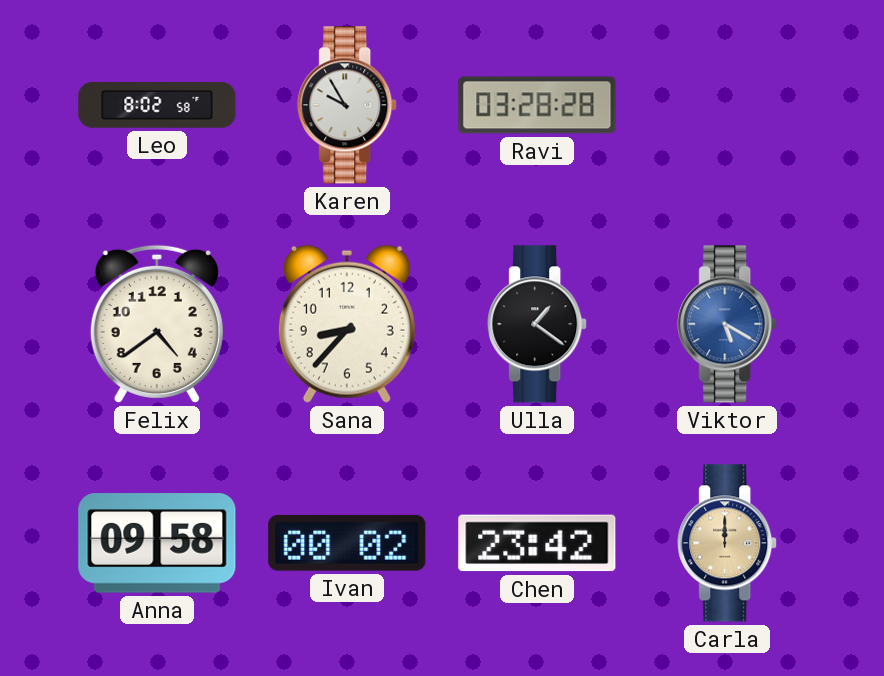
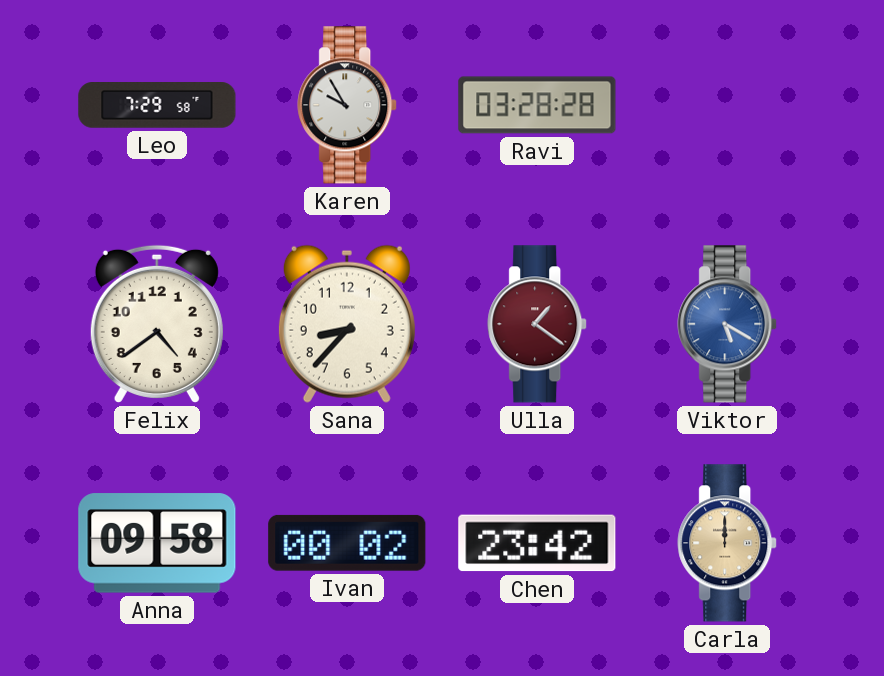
Leo: 8:02 -> 7:29 (157, 105)
Ulla dial: black -> burgundy (538, 324)
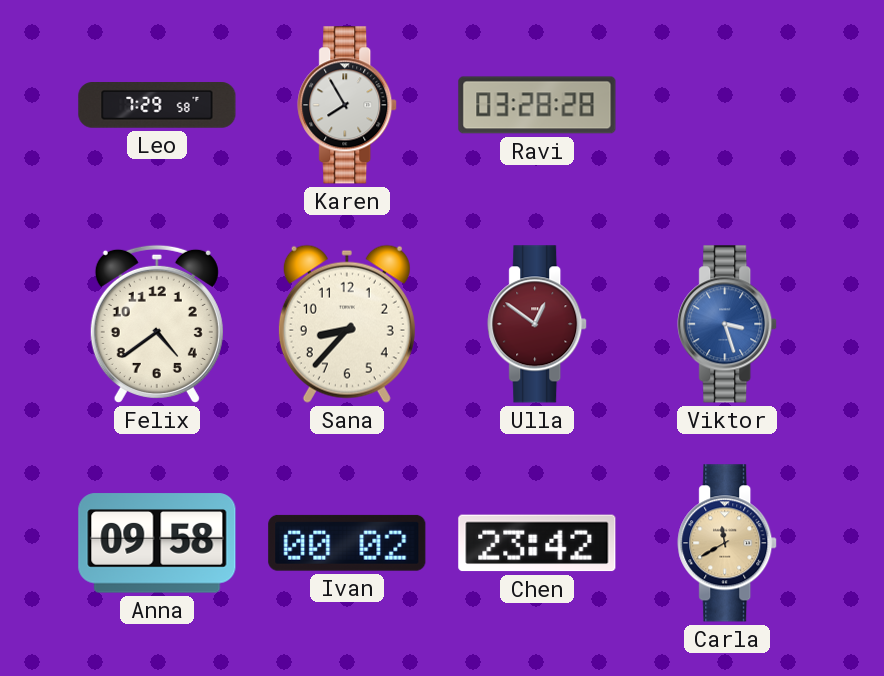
Karen: 9:55 -> 7:55 (348, 105)
Ulla: 1:21 -> 12:51 (538, 324)
Viktor: 5:20 -> 3:27 (728, 324)
Carla: 12:00 -> 11:40 (728, 543)
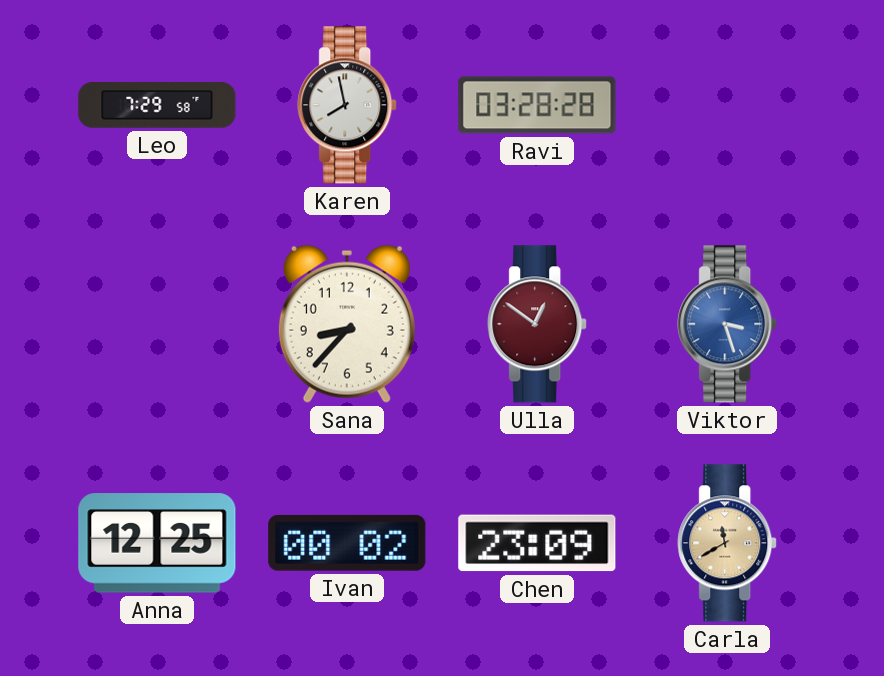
Karen: 7:55 -> 7:58 (348, 105)
Felix: 4:39 -> none (157, 324)
Anna: 09:58 -> 12:25 (157, 543)
Chen: 23:42 -> 23:09 (537, 543)
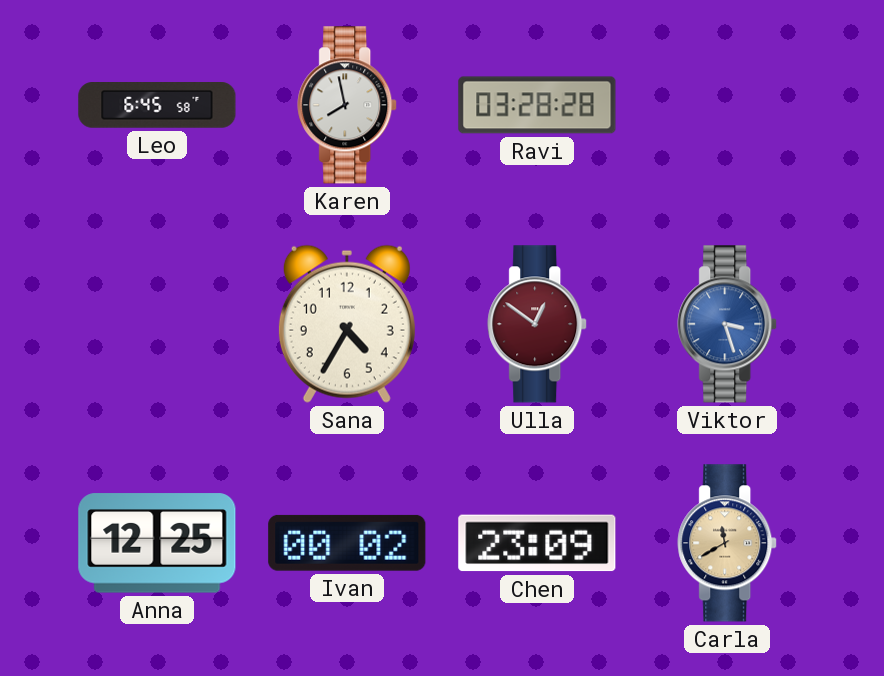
Leo: 7:29 -> 6:45 (157, 105)
Sana: 8:37 -> 4:35 (347, 324)
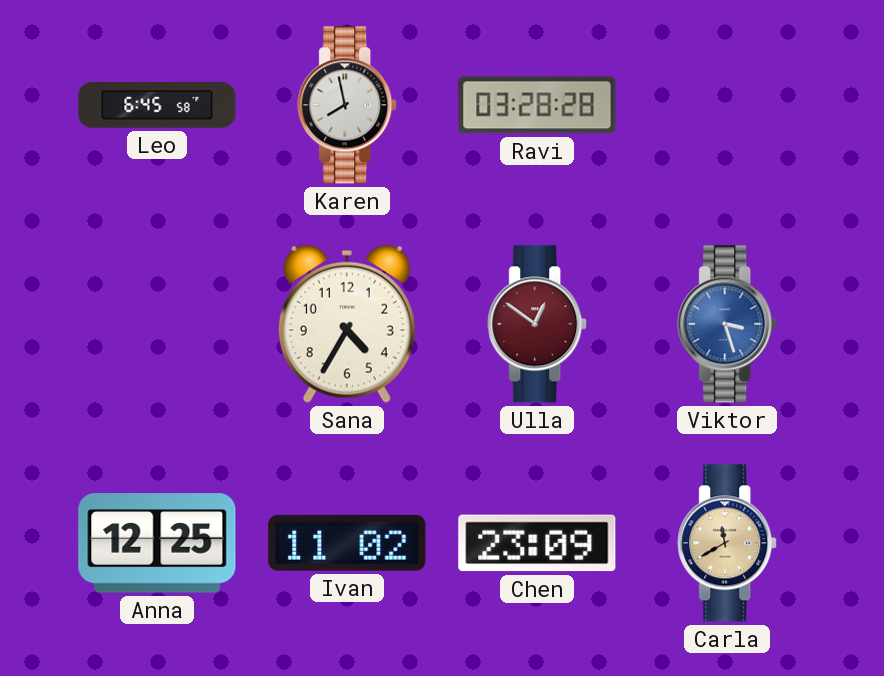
Ivan: 00:02 -> 11:02 (347, 543)
